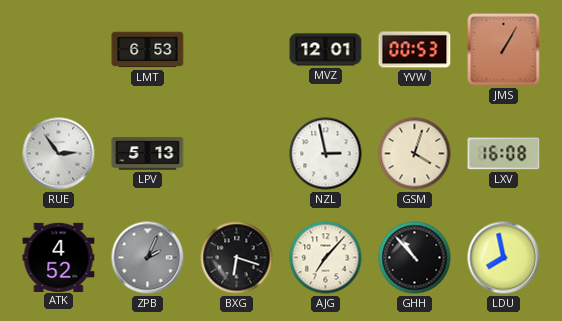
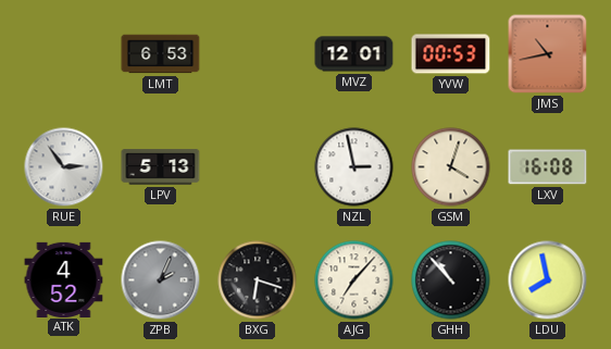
JMS: 1:05 -> 10:43 (548, 54)
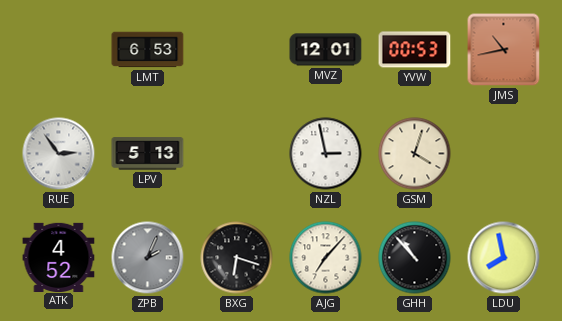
LXV: 16:08 -> none (548, 167)
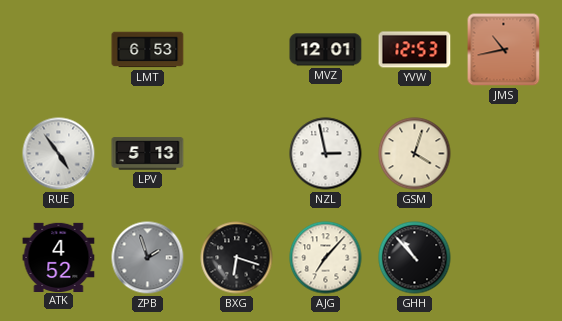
YVW: 00:53 -> 12:53 (415, 50)
RUE: 2:54 -> 4:54 (59, 154)
ZPB: 2:04 -> 1:57 (148, 258)
LDU: 7:58 -> none (504, 258)
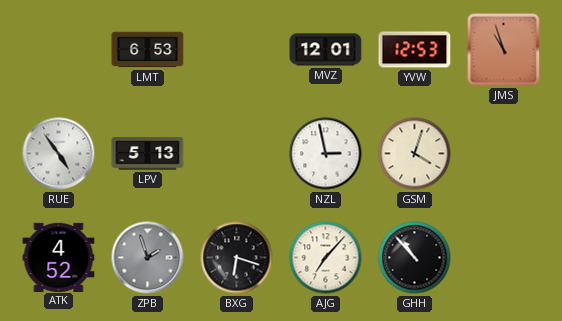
JMS: 10:43 -> 10:57 (504, 50)
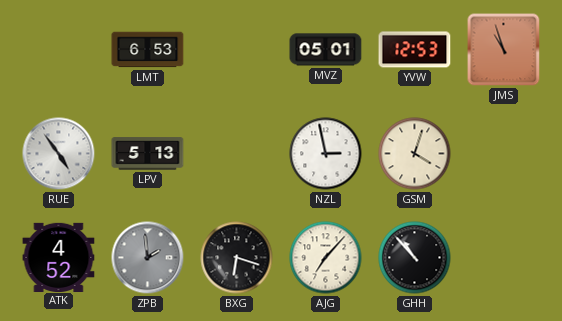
MVZ: 12:01 -> 05:01 (326, 50)
ZPB: 1:57 -> 1:59 (148, 258)
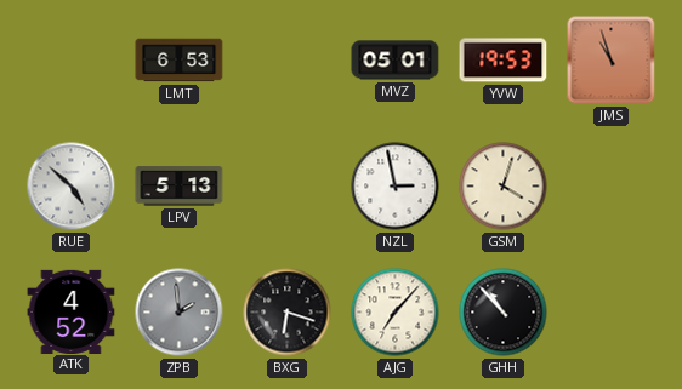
YVW: 12:53 -> 19:53 (504, 61)
RUE: 4:54 -> 4:52 (72, 187)
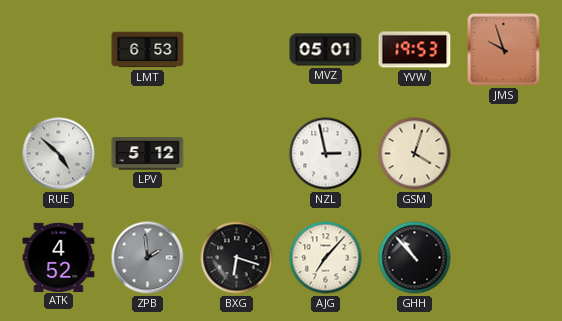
JMS: 10:57 -> 9:57 (504, 50)
LPV: 5:13 -> 5:12 (148, 154)
